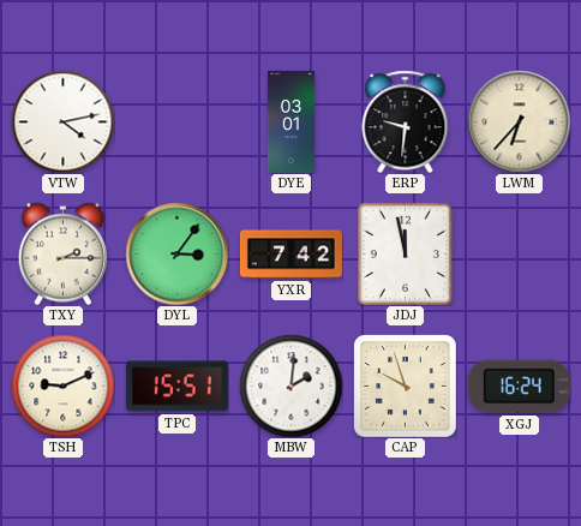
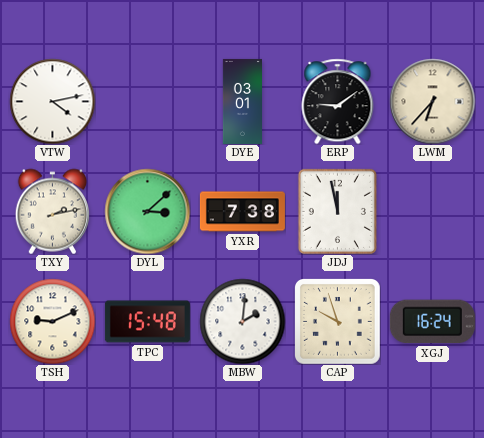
ERP: 9:31 -> 9:09 (338, 101)
TXY: 2:15 -> 2:13 (52, 211)
DYL: 3:06 -> 3:08 (147, 211)
YXR: 7:42 -> 7:38 (242, 212)
TPC: 15:51 -> 15:48 (147, 322)
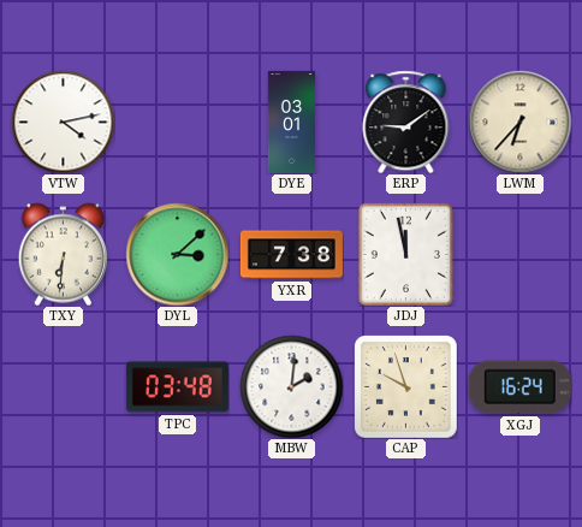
TXY: 2:13 -> 6:31 (63, 254)
TSH: 9:11 -> none (52, 321)
TPC: 15:48 -> 03:48 (177, 387)
